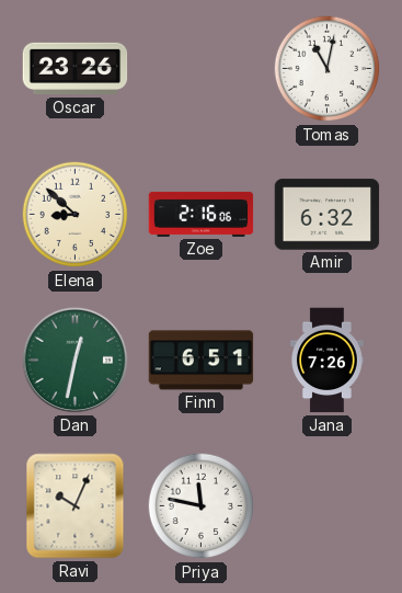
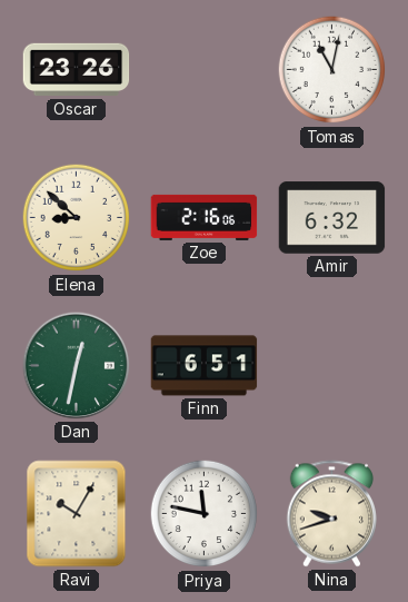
Jana: 7:26 -> none (328, 361)
Ravi: 10:04 -> 10:05 (77, 514)
Nina: none -> 9:42 (332, 514)
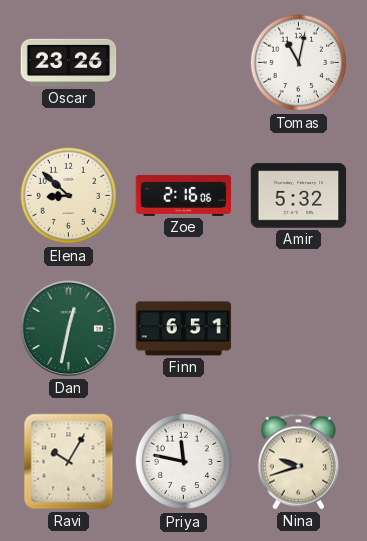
Amir: 6:32 -> 5:32 (299, 196)
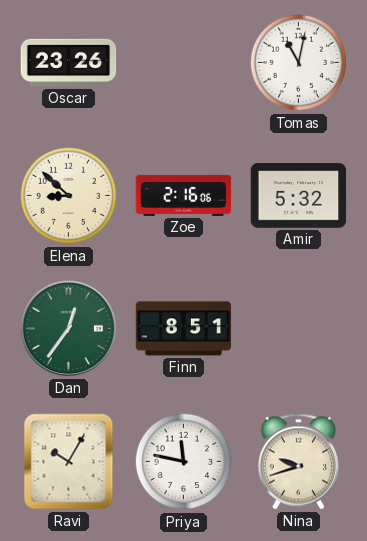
Dan: 12:32 -> 12:36 (69, 329)
Finn: 6:51 -> 8:51 (184, 329)
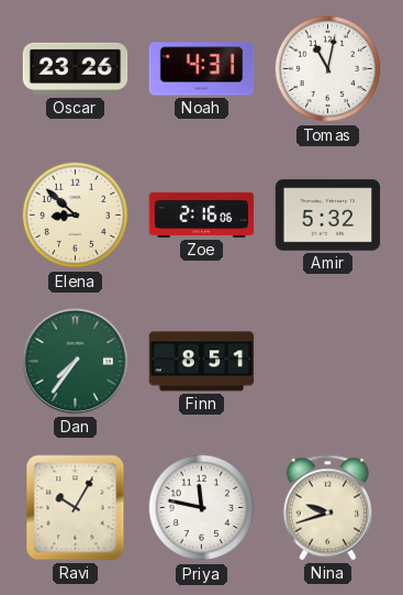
Noah: none -> 4:31 (202, 69)
Dan: 12:36 -> 7:36 (76, 362)
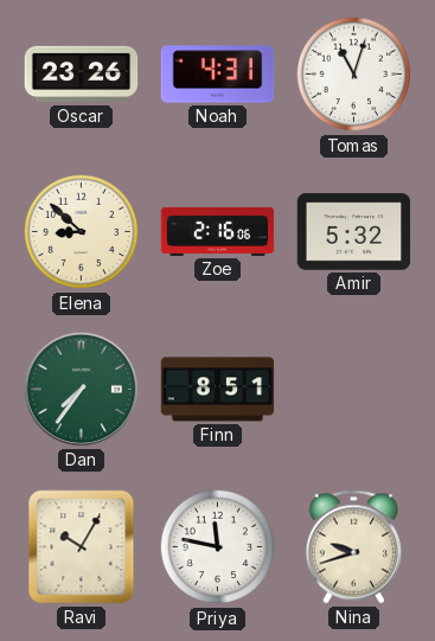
Tomas: 11:02 -> 11:03 (354, 75)
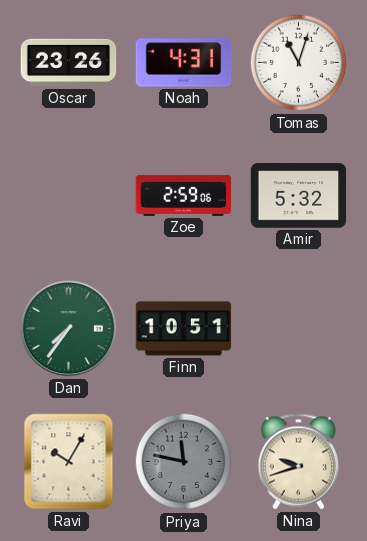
Elena: 8:52 -> none (82, 232)
Zoe: 2:16 -> 2:59 (184, 195)
Finn: 8:51 -> 10:51 (184, 329)
Priya dial: white -> grey (184, 462)
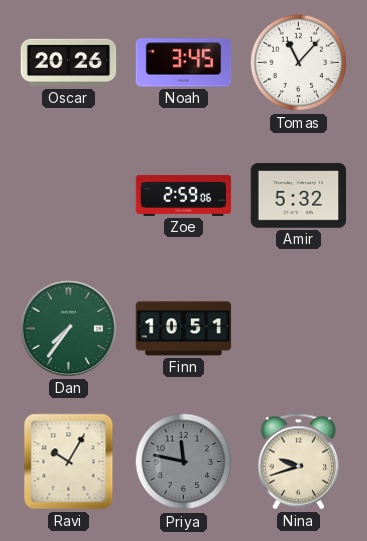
Oscar: 23:26 -> 20:26 (69, 63)
Noah: 4:31 -> 3:45 (184, 63)
Tomas: 11:03 -> 11:07 (299, 63)
